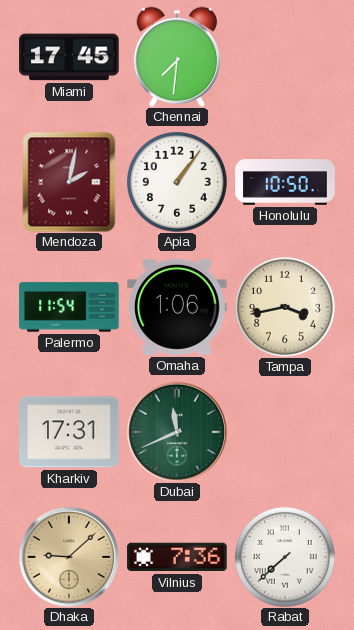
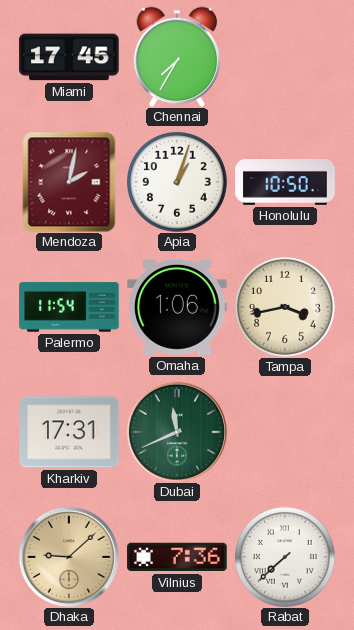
Chennai: 7:31 -> 7:35 (177, 57)
Apia: 1:06 -> 1:03 (177, 182)
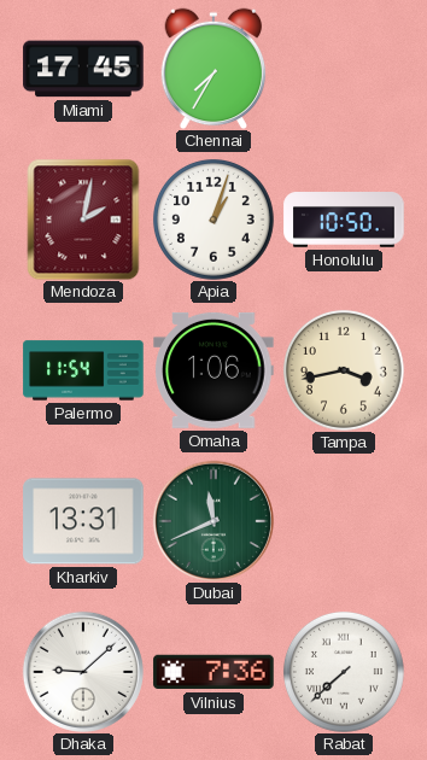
Kharkiv: 17:31 -> 13:31 (83, 521)
Dhaka dial: champagne -> white (83, 672)
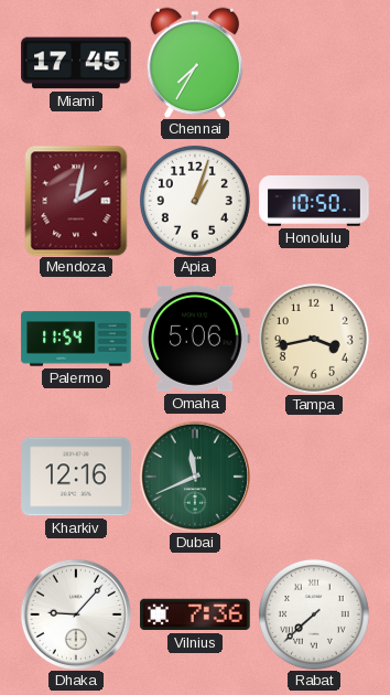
Omaha: 1:06 -> 5:06 (195, 339)
Kharkiv: 13:31 -> 12:16 (76, 477)
Dhaka: 9:08 -> 9:07 (76, 614)
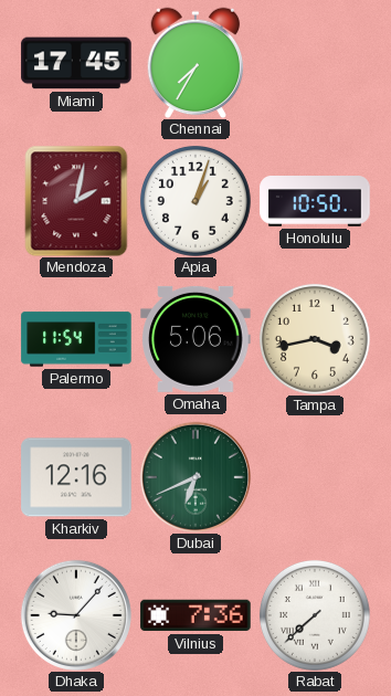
Dubai: 11:41 -> 6:41 (196, 477)
